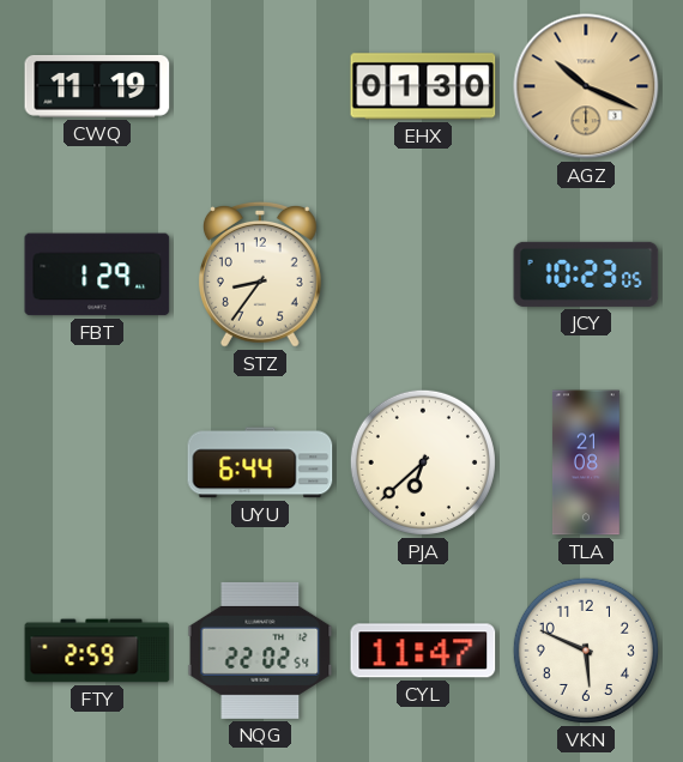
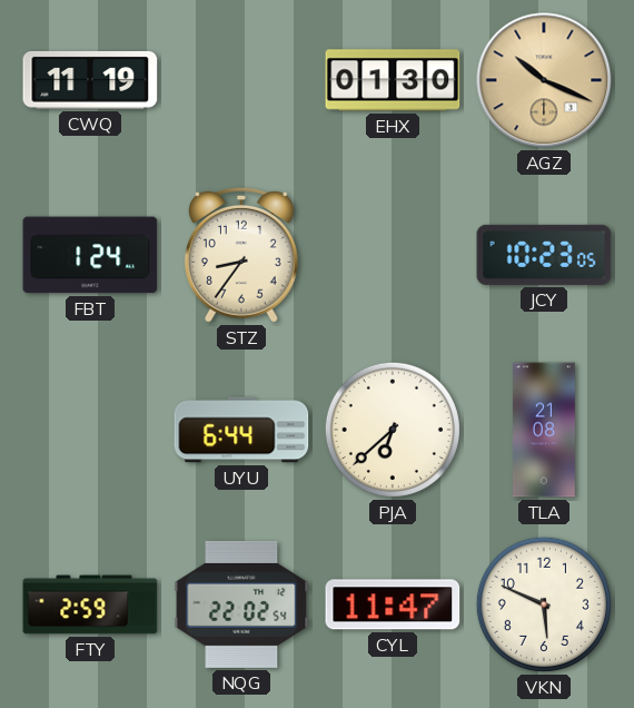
FBT: 1:29 -> 1:24 (90, 255)
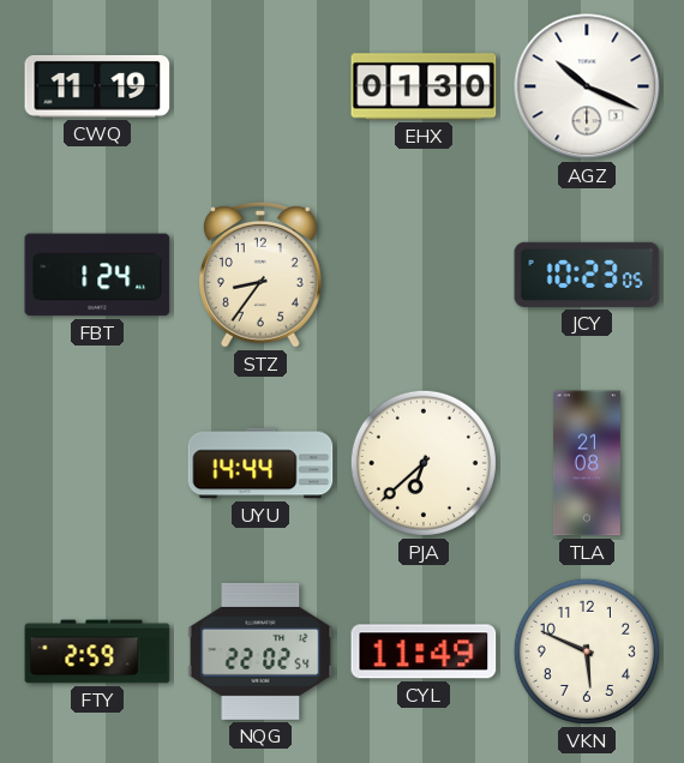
AGZ dial: champagne -> white (587, 86)
UYU: 6:44 -> 14:44 (260, 463)
CYL: 11:47 -> 11:49 (424, 651)
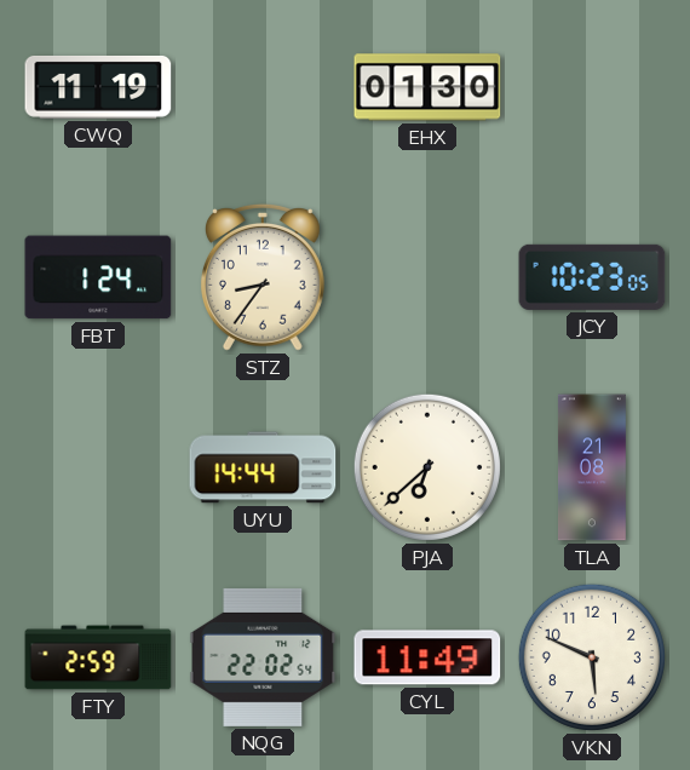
AGZ: 10:19 -> none (587, 86)
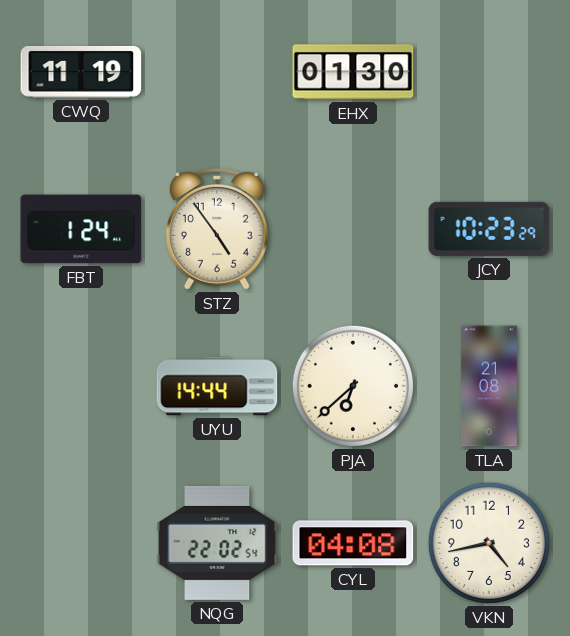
STZ: 8:36 -> 4:54 (217, 230)
JCY: 10:23:05 -> 10:23:29 (489, 229)
FTY: 2:59 -> none (98, 657)
CYL: 11:49 -> 04:08 (353, 543)
VKN: 5:49 -> 4:43 (489, 543)
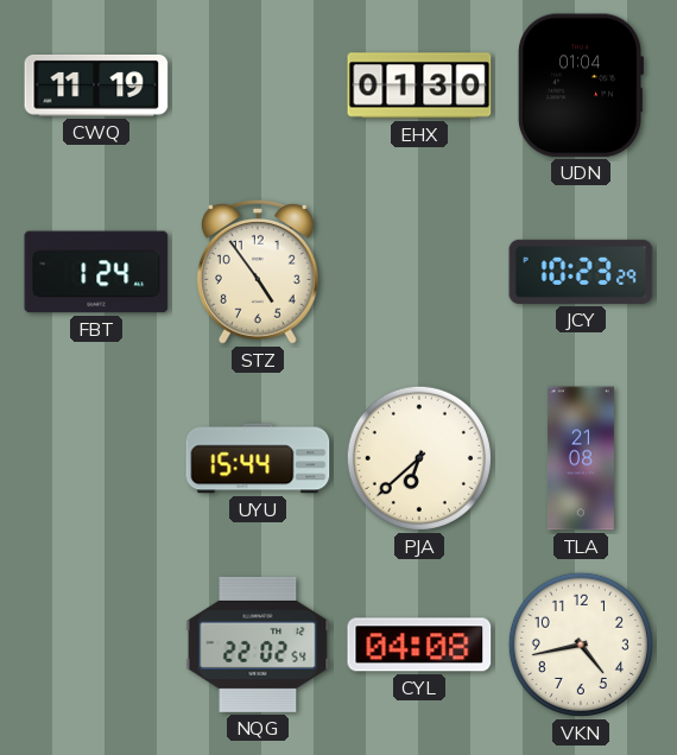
UDN: none -> 01:04 (581, 85)
UYU: 14:44 -> 15:44 (258, 458)
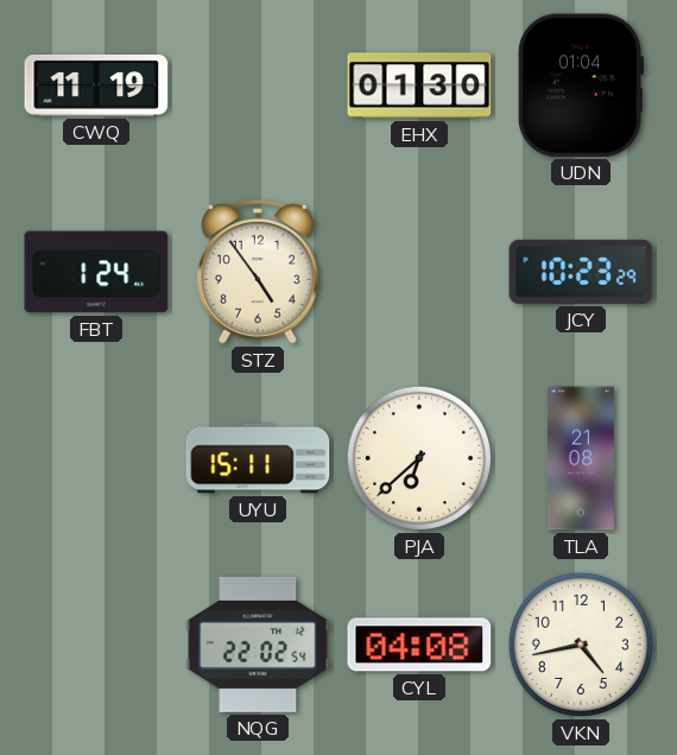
UYU: 15:44 -> 15:11 (258, 458)
